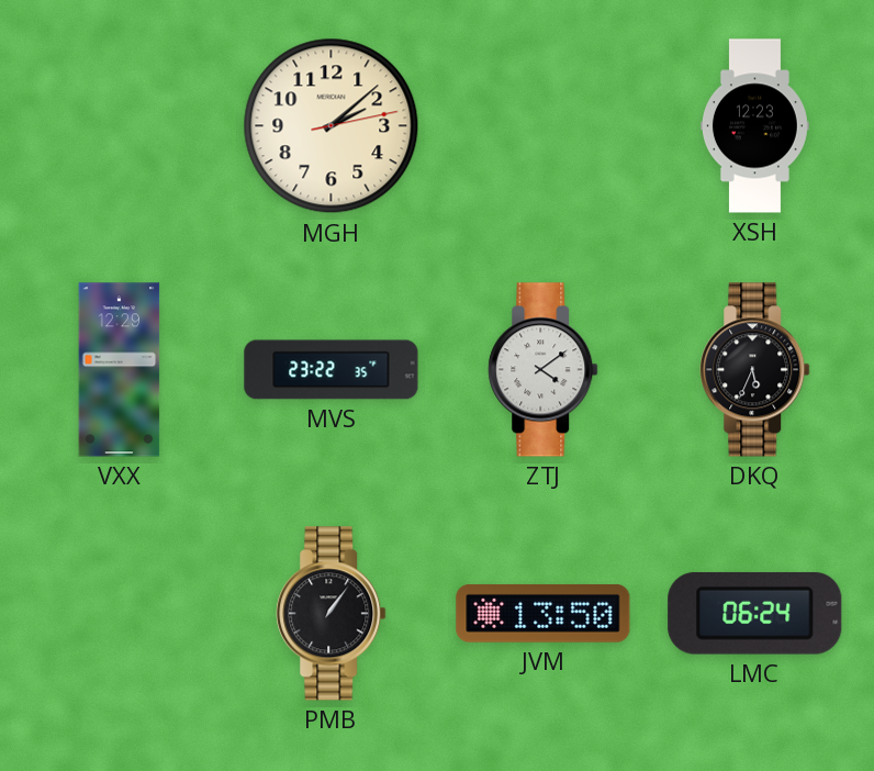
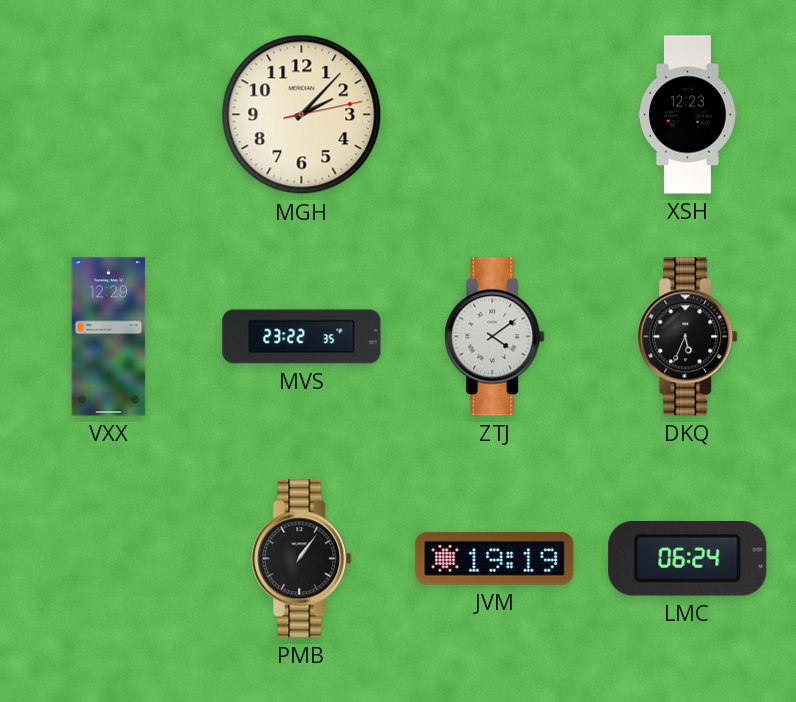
MGH: 2:08 -> 2:07 (302, 115)
JVM: 13:50 -> 19:19 (495, 558)
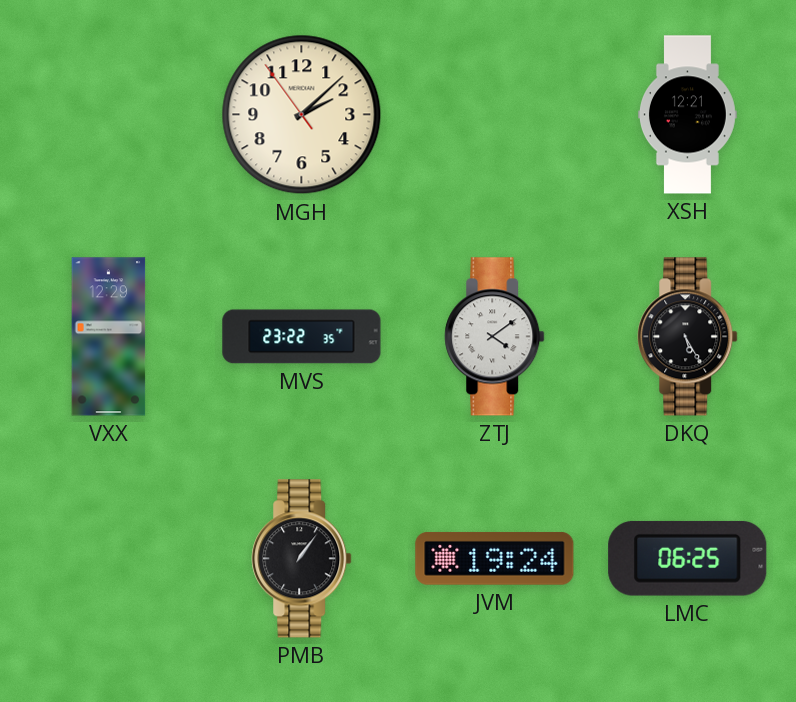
MGH: 2:07:13 -> 2:07:54 (302, 115)
XSH: 12:23 -> 12:21 (687, 115)
DKQ: 5:34 -> 5:25 (688, 337)
JVM: 19:19 -> 19:24 (495, 558)
LMC: 06:24 -> 06:25 (688, 558)
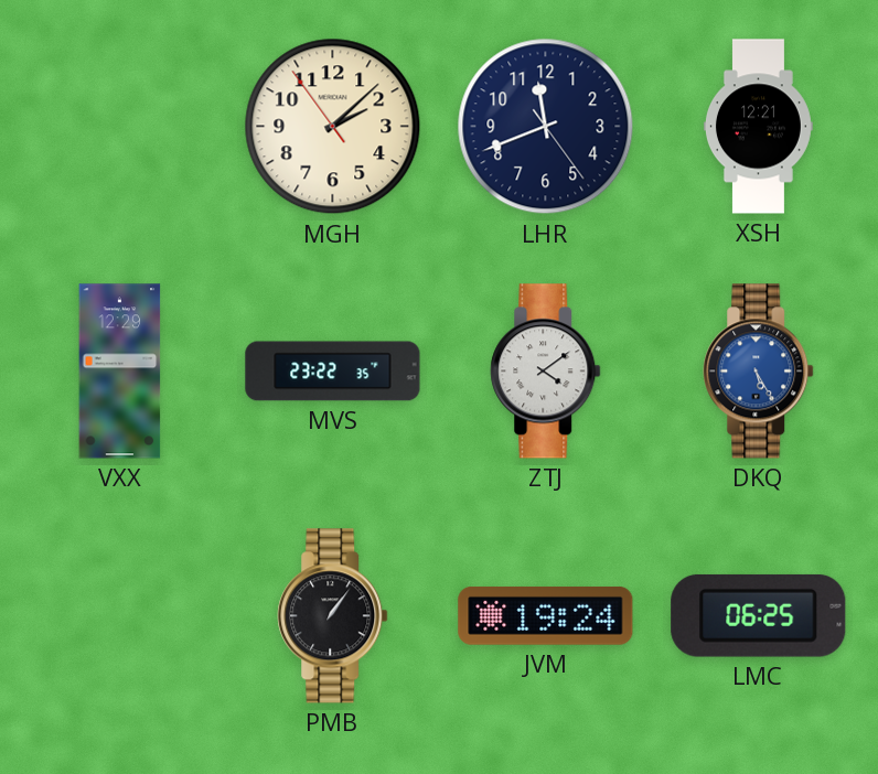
LHR: none -> 11:41 (546, 127)
DKQ dial: black -> blue (759, 372)
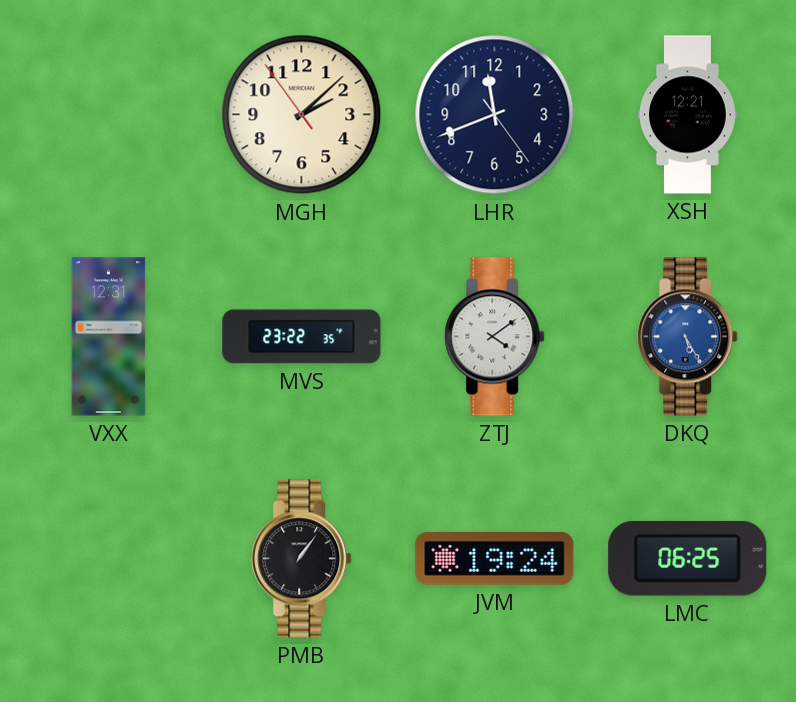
VXX: 12:29 -> 12:31 (109, 337)
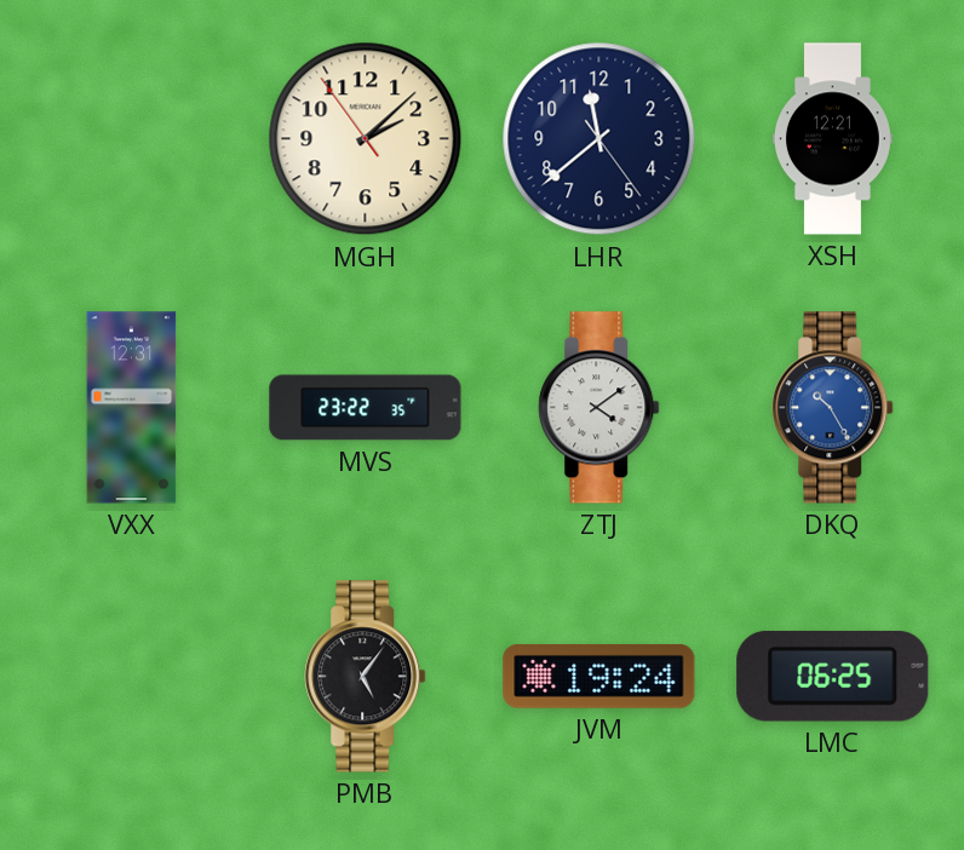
LHR: 11:41 -> 11:38 (599, 139)
DKQ: 5:25 -> 10:25 (833, 408)
PMB: 1:06 -> 5:06 (366, 677)
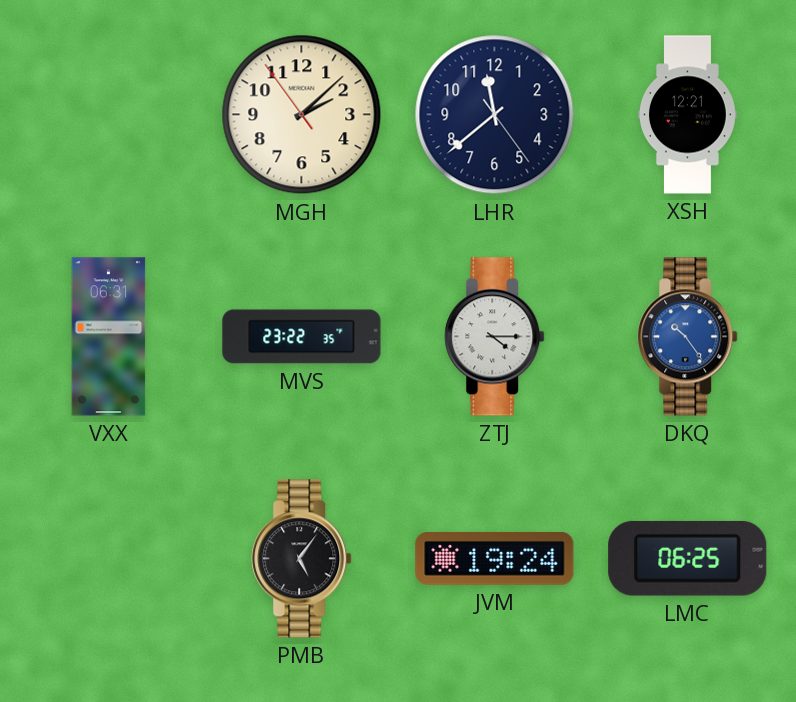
VXX: 12:31 -> 06:31 (109, 337)
ZTJ: 4:09 -> 4:15 (495, 337)
DKQ: 10:25 -> 10:24 (688, 337)
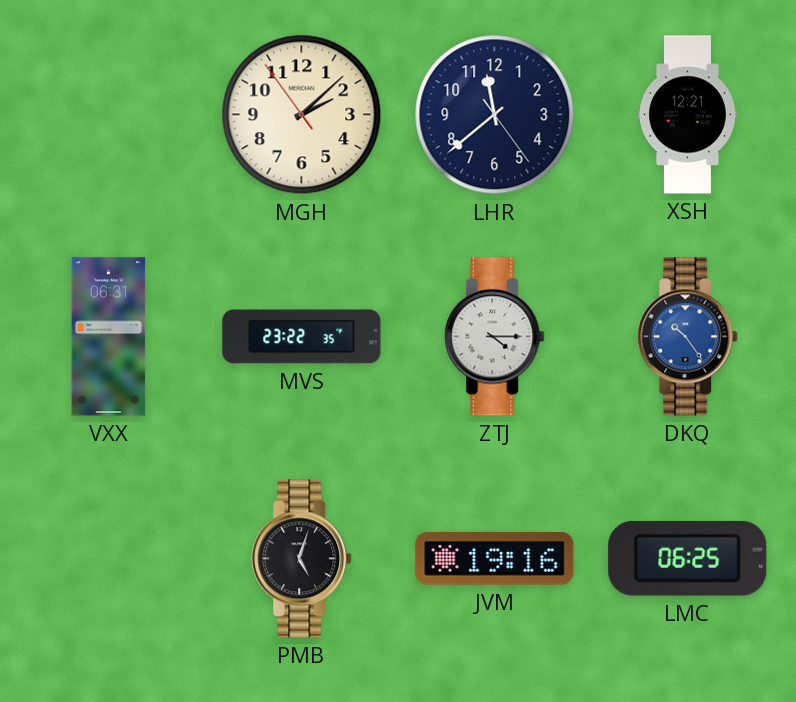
PMB: 5:06 -> 5:03 (302, 559)
JVM: 19:24 -> 19:16 (495, 558)
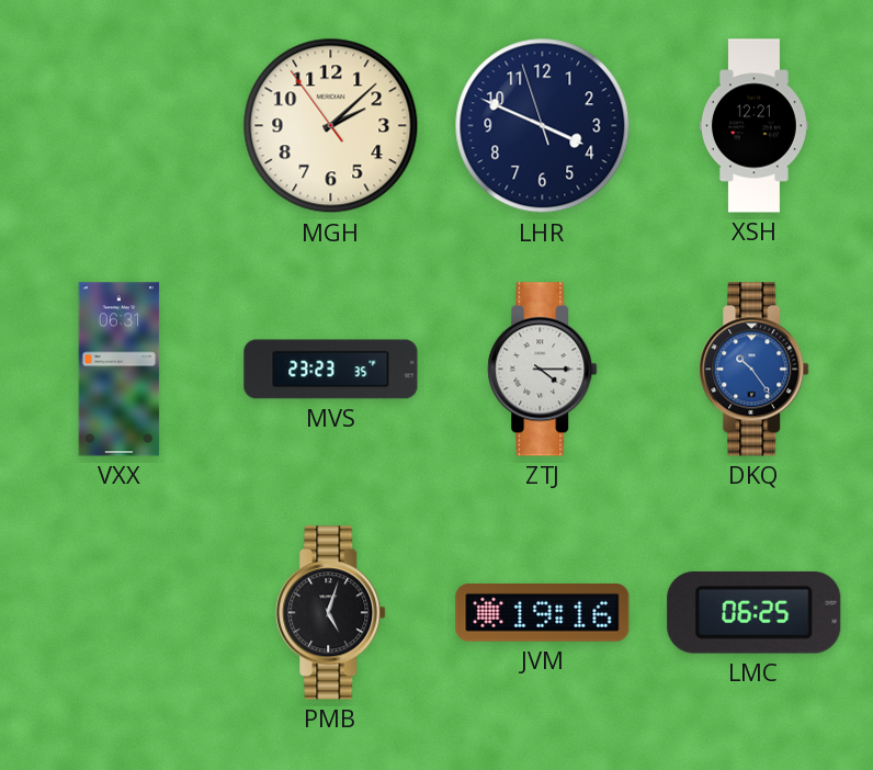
LHR: 11:38 -> 3:48 (543, 126)
MVS: 23:22 -> 23:23 (331, 370)
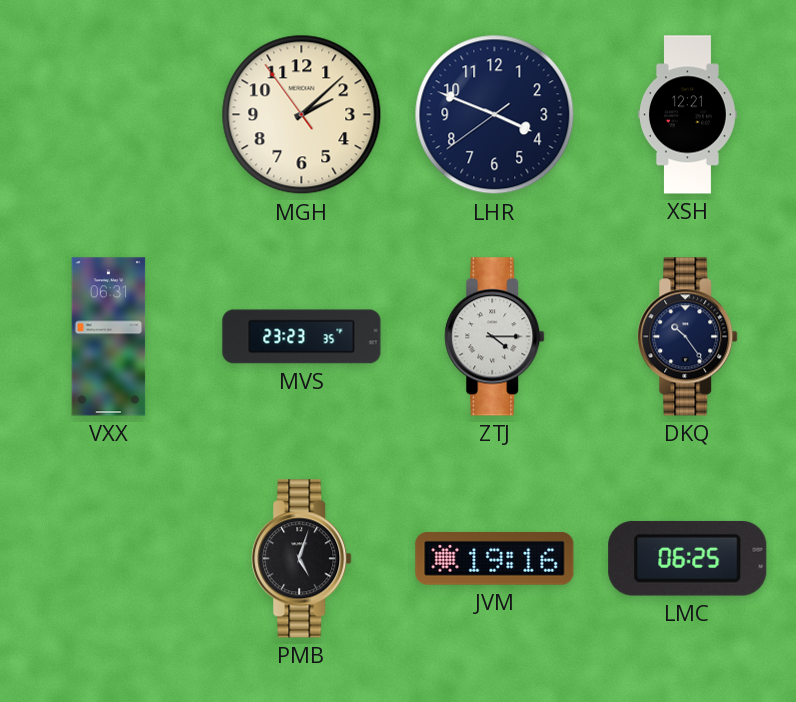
LHR: 3:48:57 -> 3:48:39 (495, 115)
DKQ dial: blue -> navy (688, 337)
